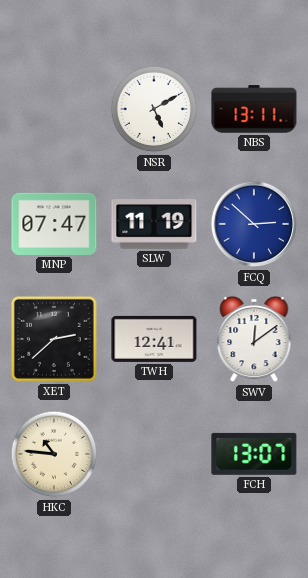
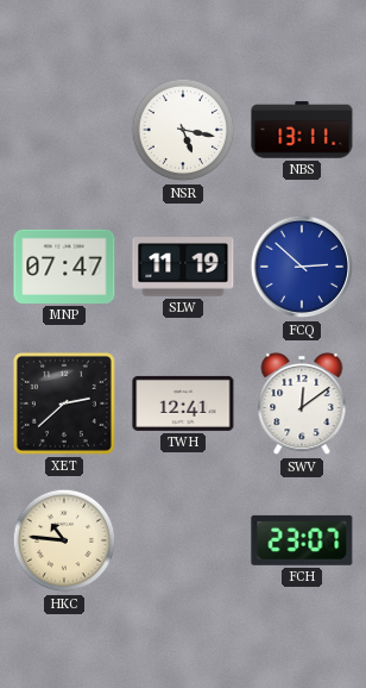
NSR: 5:10 -> 5:17 (183, 130)
FCH: 13:07 -> 23:07 (302, 540)
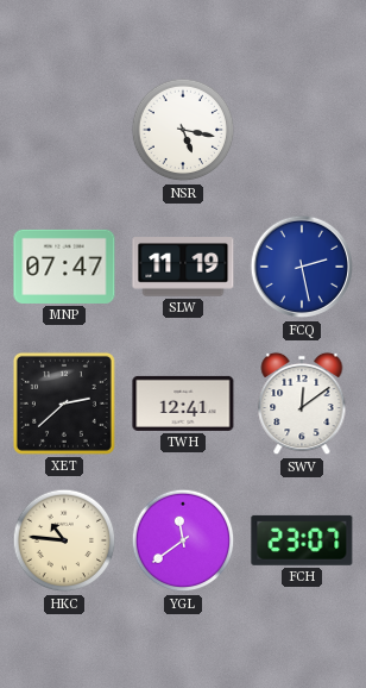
NBS: 13:11 -> none (302, 130)
FCQ: 2:52 -> 2:28 (302, 267)
YGL: none -> 11:39 (183, 540)
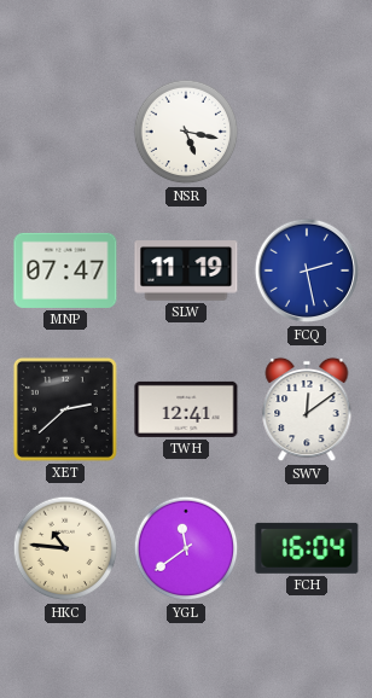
FCH: 23:07 -> 16:04 (307, 548)
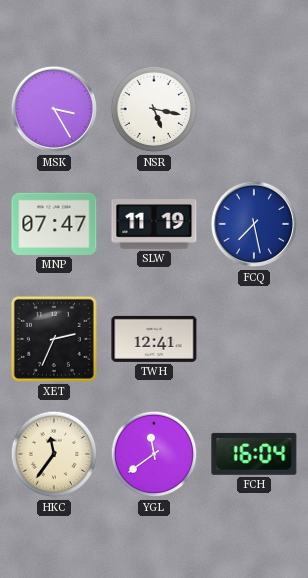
MSK: none -> 3:25 (54, 109)
FCQ: 2:28 -> 7:28 (254, 224)
XET: 2:38 -> 2:34 (54, 339)
SWV: 12:09 -> none (307, 409)
HKC: 10:46 -> 11:36 (54, 454)
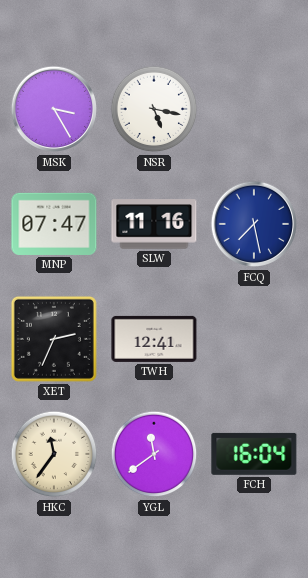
SLW: 11:19 -> 11:16 (154, 224)
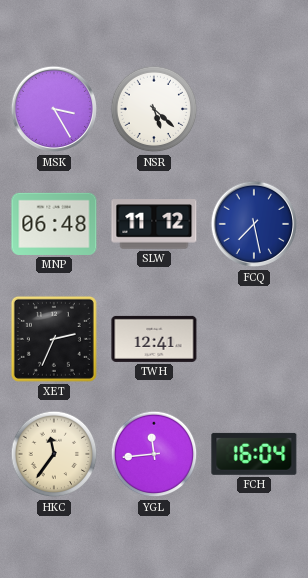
NSR: 5:17 -> 5:22 (154, 109)
MNP: 07:47 -> 06:48 (54, 224)
SLW: 11:16 -> 11:12 (154, 224)
YGL: 11:39 -> 11:44 (154, 454)
